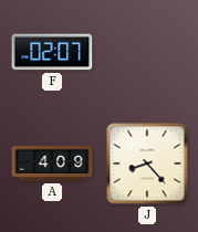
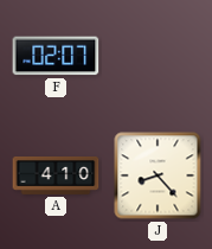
A: 4:09 -> 4:10 (56, 175)
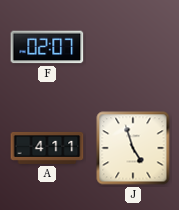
A: 4:10 -> 4:11 (47, 148)
J: 8:23 -> 4:57 (133, 148)
